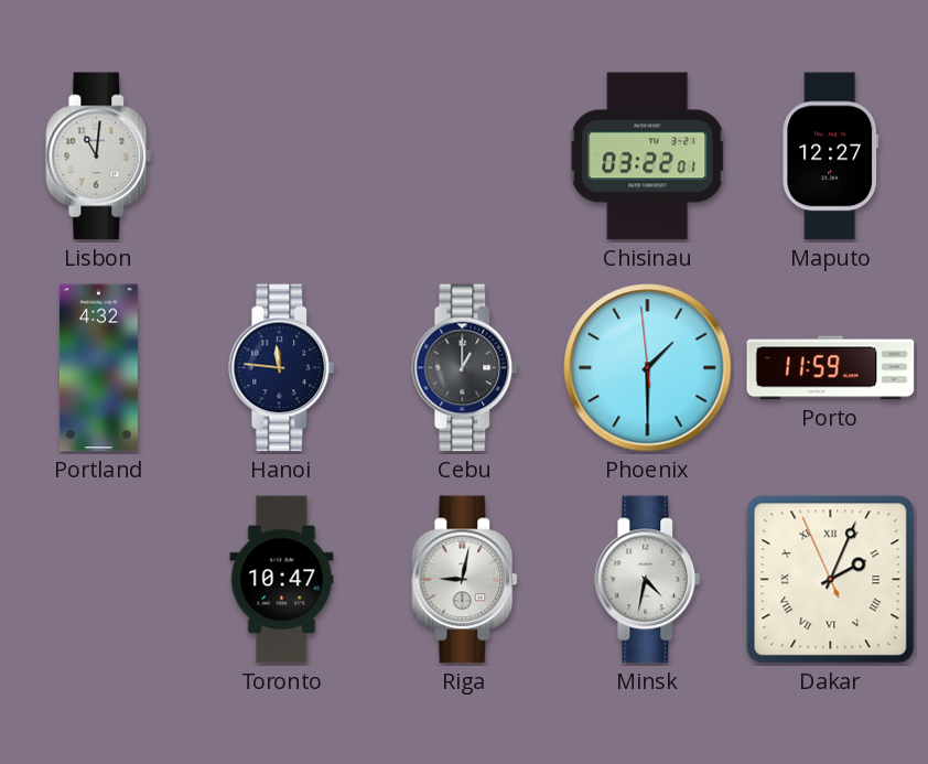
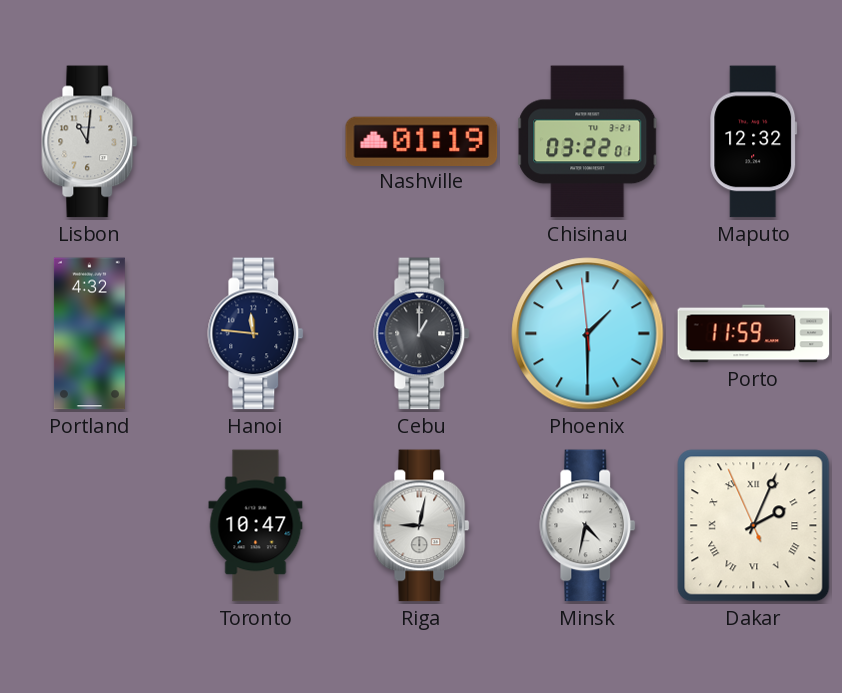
Nashville: none -> 01:19 (422, 141)
Maputo: 12:27 -> 12:32 (754, 142)
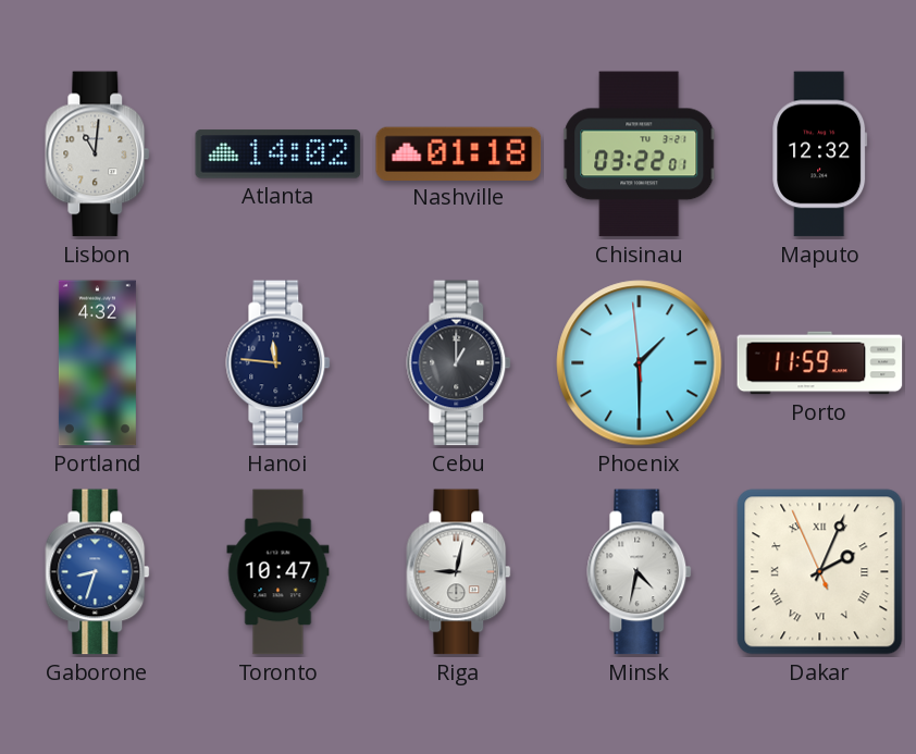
Atlanta: none -> 14:02 (278, 154)
Nashville: 01:19 -> 01:18 (459, 153)
Gaborone: none -> 8:33 (98, 572)
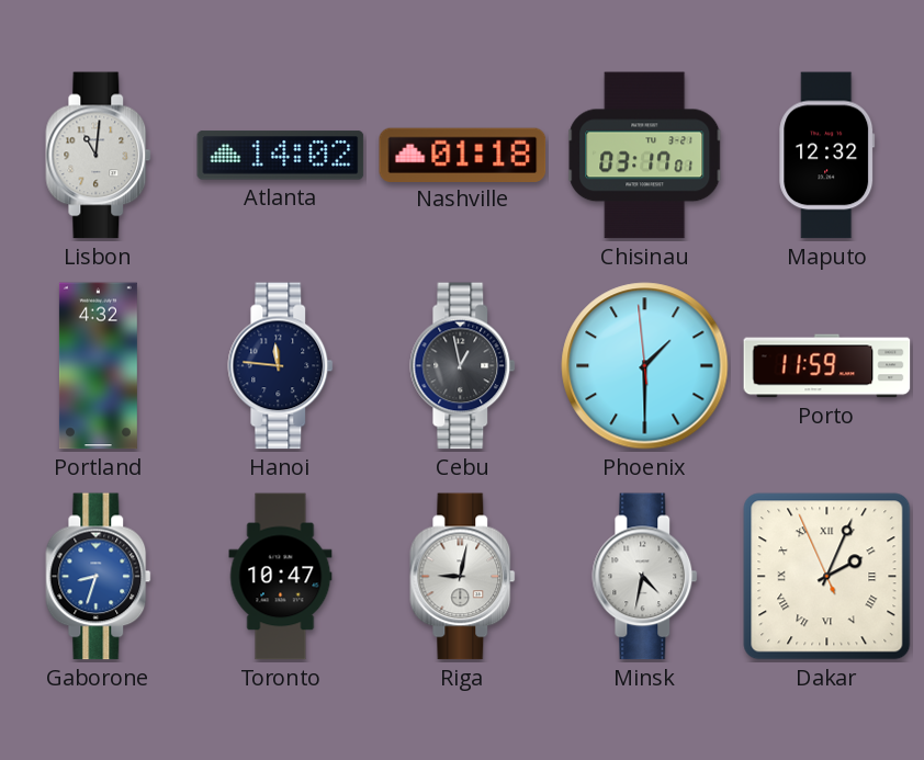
Chisinau: 03:22 -> 03:17 (645, 156)
Cebu: 1:00 -> 12:58 (463, 366)
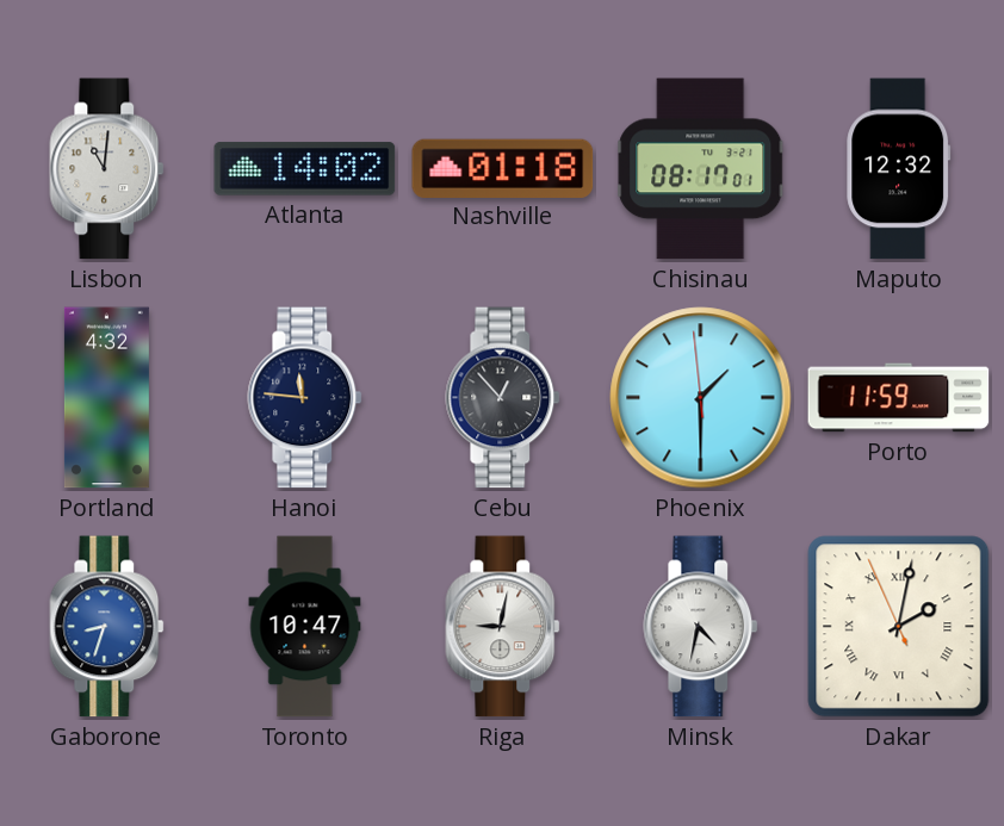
Chisinau: 03:17 -> 08:17 (701, 169)
Cebu: 12:58 -> 12:53 (503, 398)
Dakar: 2:03 -> 2:01 (899, 627)
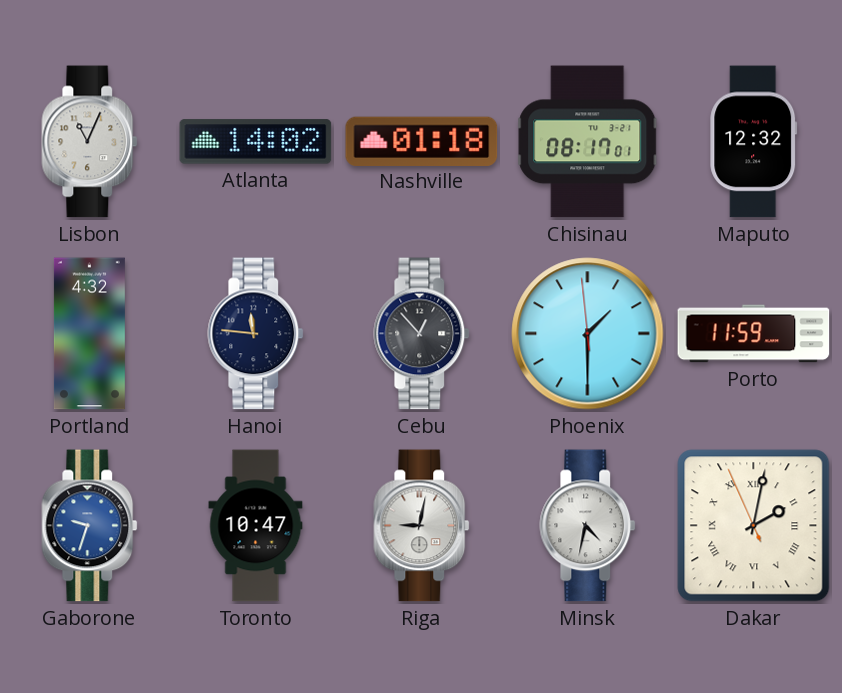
Lisbon: 11:01 -> 11:04 (90, 142)
Gaborone: 8:33 -> 9:33 (90, 526)
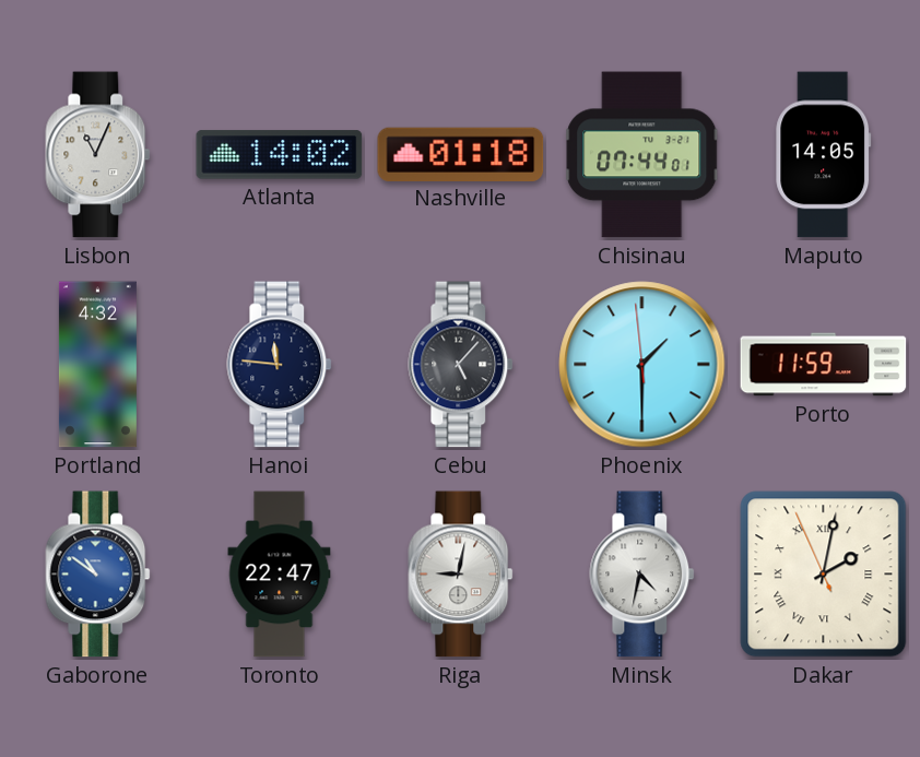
Chisinau: 08:17 -> 07:44 (642, 155)
Maputo: 12:32 -> 14:05 (824, 155)
Cebu: 12:53 -> 5:07 (461, 365)
Gaborone: 9:33 -> 10:51 (98, 575)
Toronto: 10:47 -> 22:47 (280, 575)
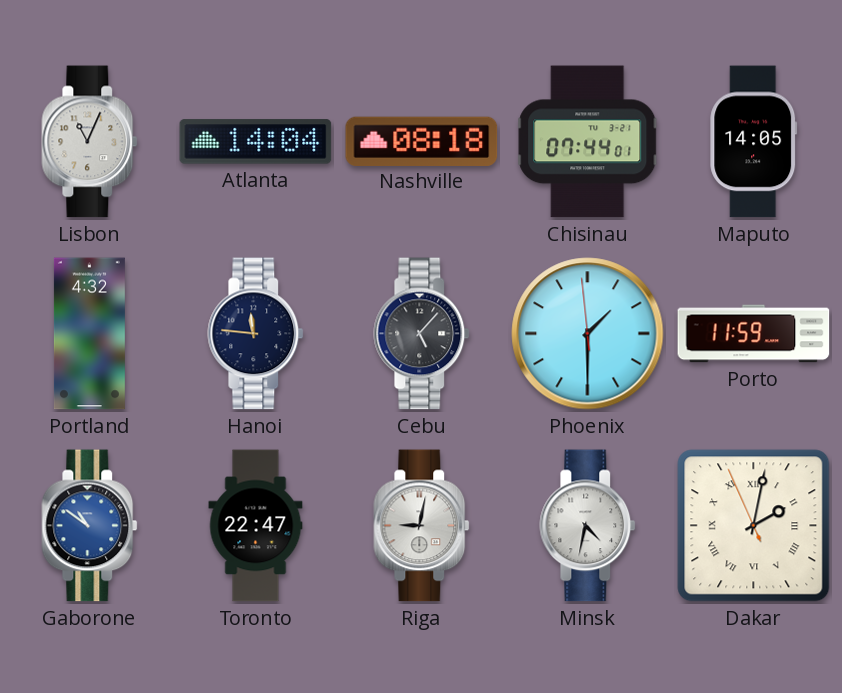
Atlanta: 14:02 -> 14:04 (256, 142)
Nashville: 01:18 -> 08:18 (422, 141)
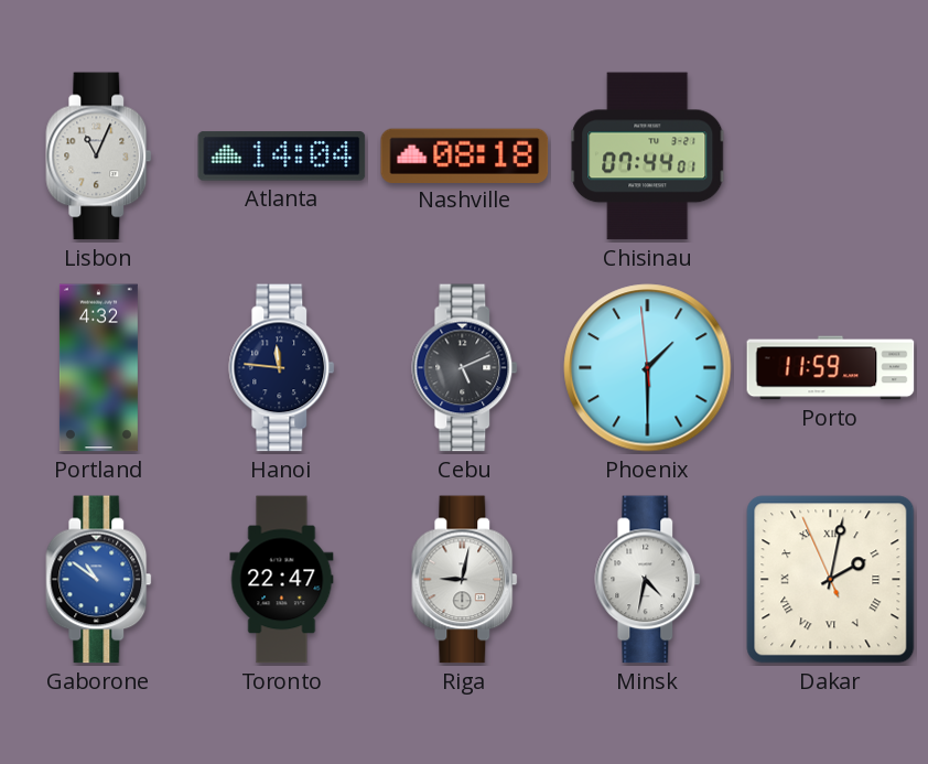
Maputo: 14:05 -> none (754, 142)
Cebu: 5:07 -> 5:11 (465, 368)
